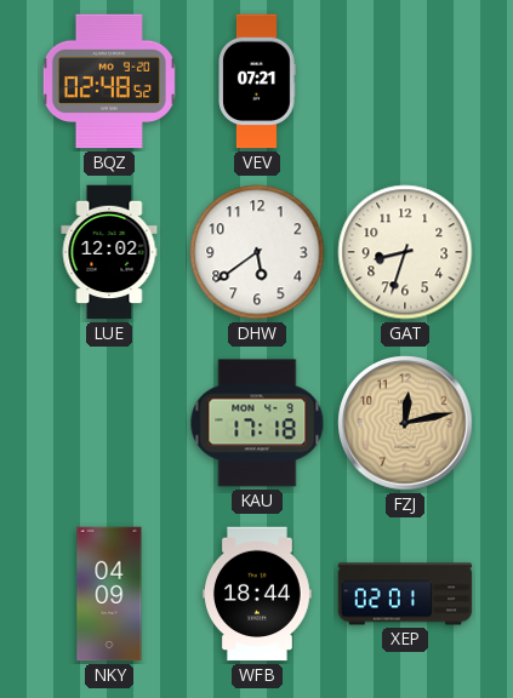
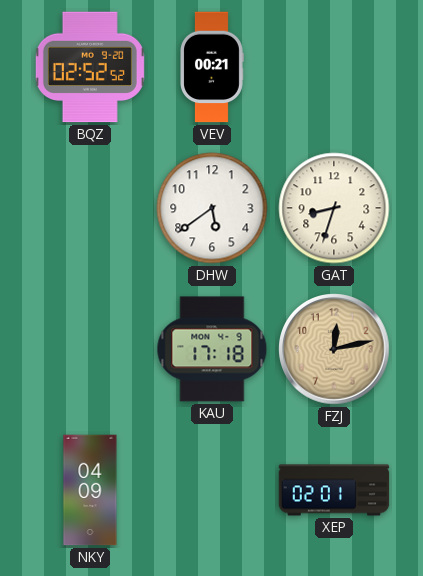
BQZ: 02:48 -> 02:52 (90, 67)
VEV: 07:21 -> 00:21 (212, 67)
LUE: 12:02 -> none (109, 252)
WFB: 18:44 -> none (258, 594)
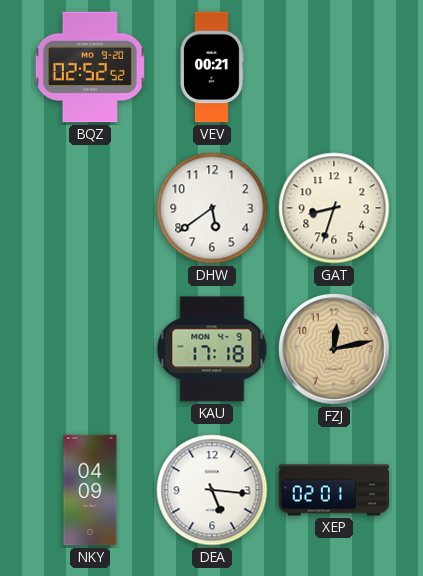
DEA: none -> 5:16 (212, 490)
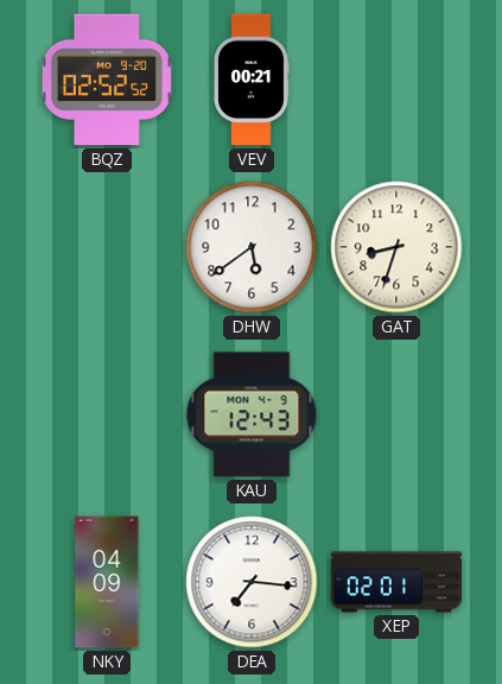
KAU: 17:18 -> 12:43 (252, 414)
FZJ: 12:13 -> none (334, 349)
DEA: 5:16 -> 7:16 (252, 582)
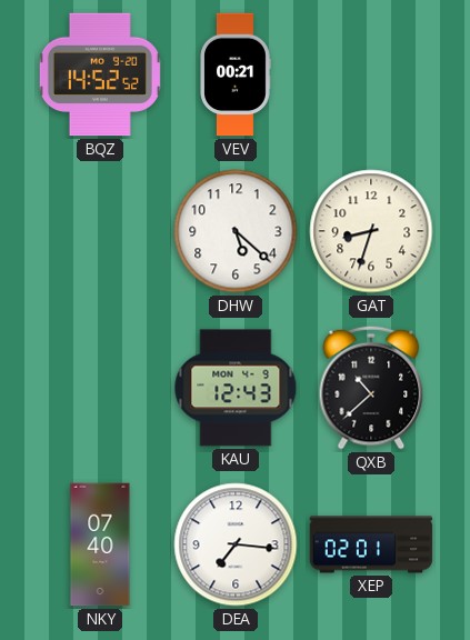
BQZ: 02:52 -> 14:52 (100, 74)
DHW: 5:39 -> 5:22 (236, 231)
QXB: none -> 10:38 (371, 388)
NKY: 04:09 -> 07:40 (100, 544)
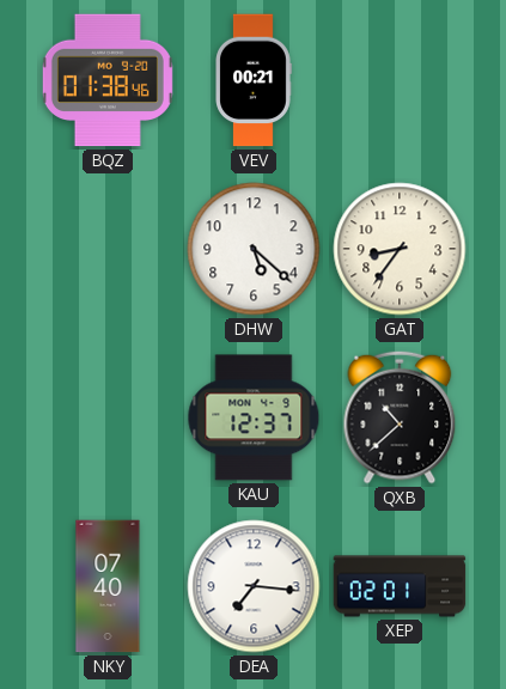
BQZ: 14:52 -> 01:38 (108, 80)
GAT: 8:33 -> 8:36 (400, 249)
KAU: 12:43 -> 12:37 (254, 417)
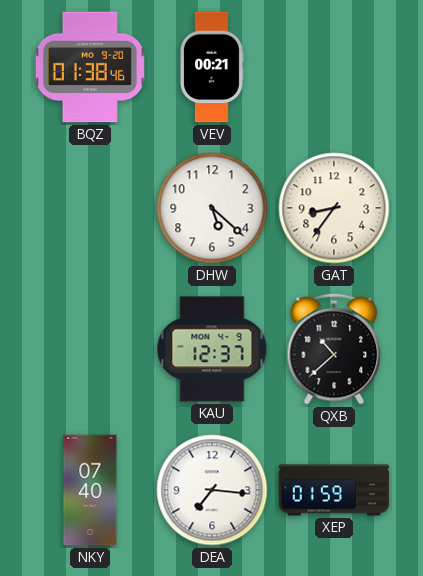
XEP: 02:01 -> 01:59 (334, 490)
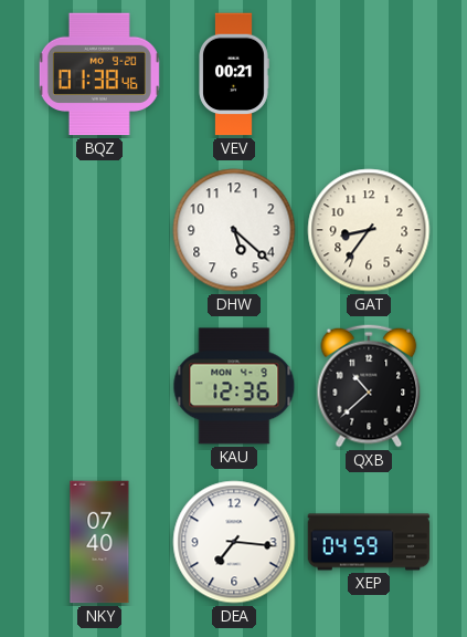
KAU: 12:37 -> 12:36 (234, 386)
XEP: 01:59 -> 04:59 (369, 542)
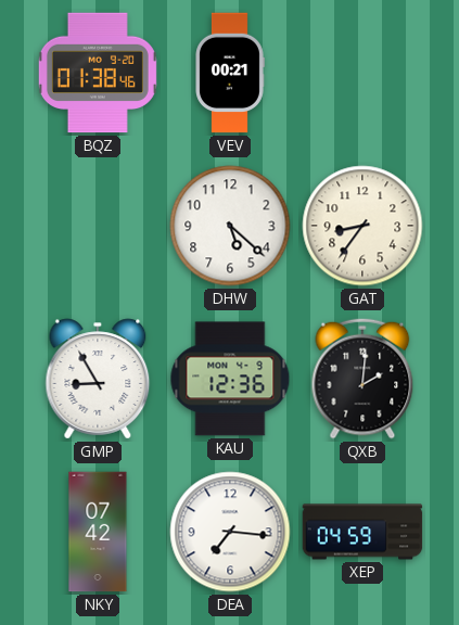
GMP: none -> 8:55 (98, 379)
QXB: 10:38 -> 2:01 (362, 379)
NKY: 07:40 -> 07:42 (98, 532)
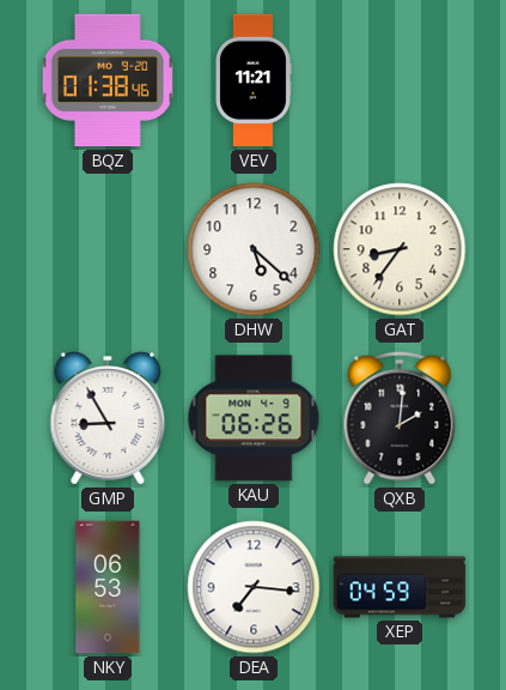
VEV: 00:21 -> 11:21 (254, 80)
KAU: 12:36 -> 06:26 (254, 418)
NKY: 07:42 -> 06:53 (108, 587)
